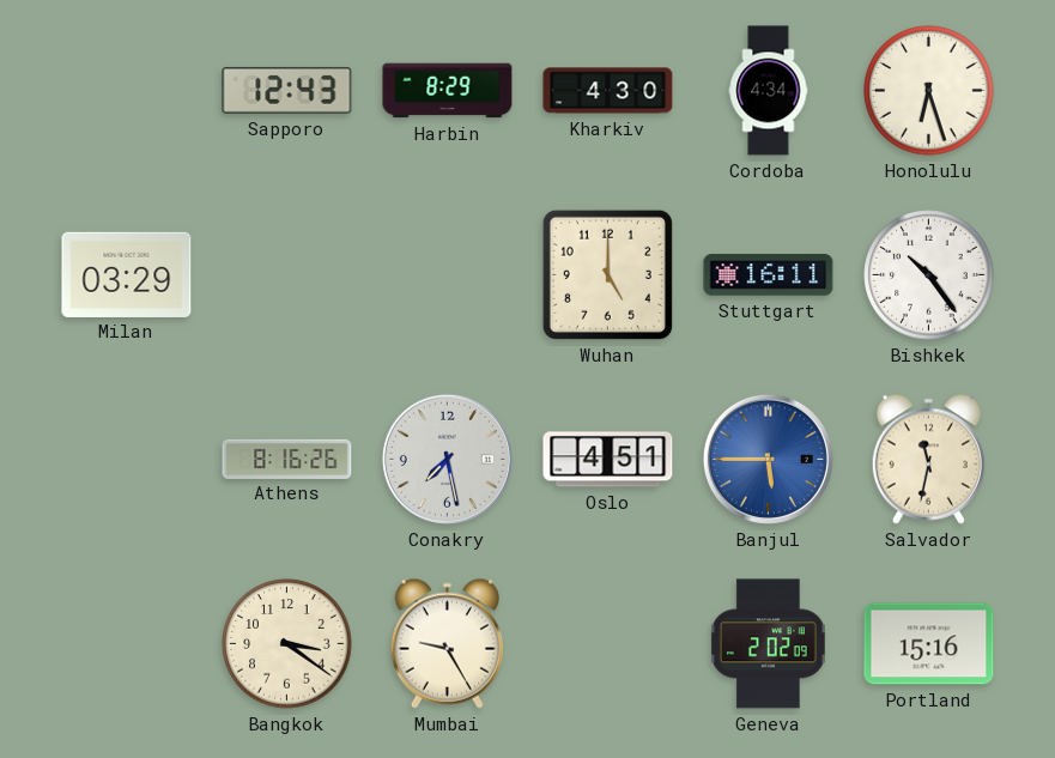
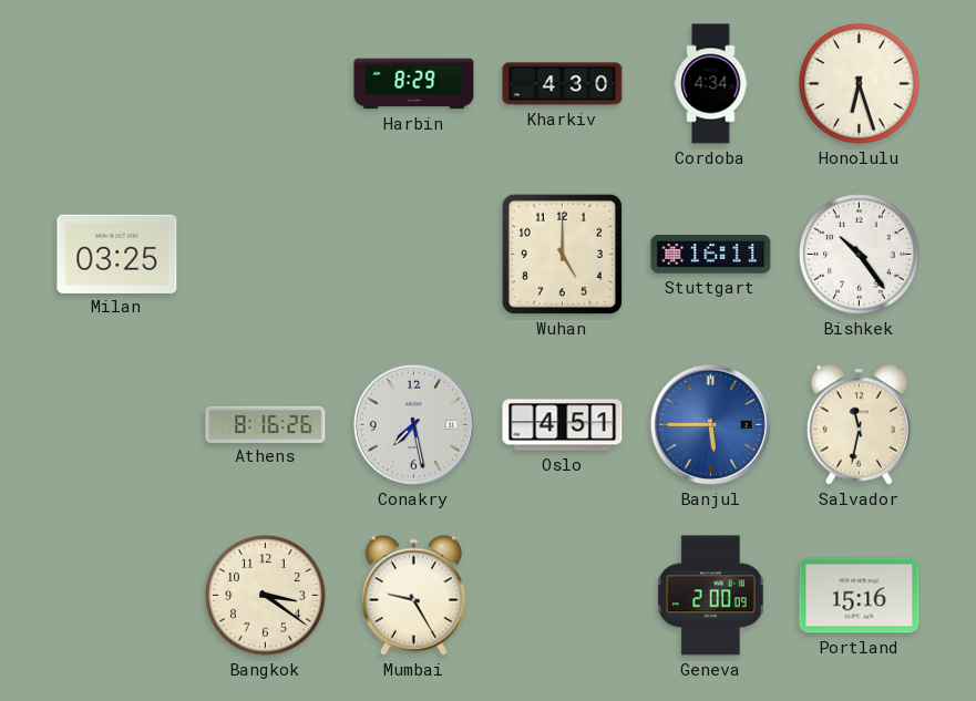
Sapporo: 12:43 -> none (287, 90)
Milan: 03:29 -> 03:25 (117, 254)
Geneva: 2:02 -> 2:00 (710, 596)
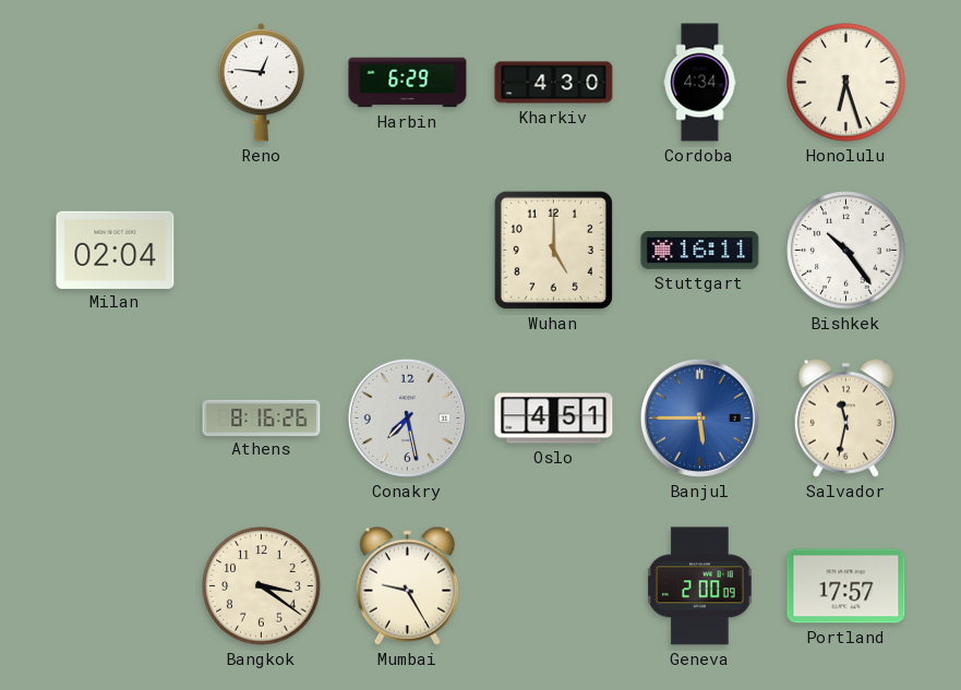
Reno: none -> 12:46 (261, 83)
Harbin: 8:29 -> 6:29 (408, 83)
Milan: 03:25 -> 02:04 (116, 250)
Portland: 15:16 -> 17:57 (846, 586)
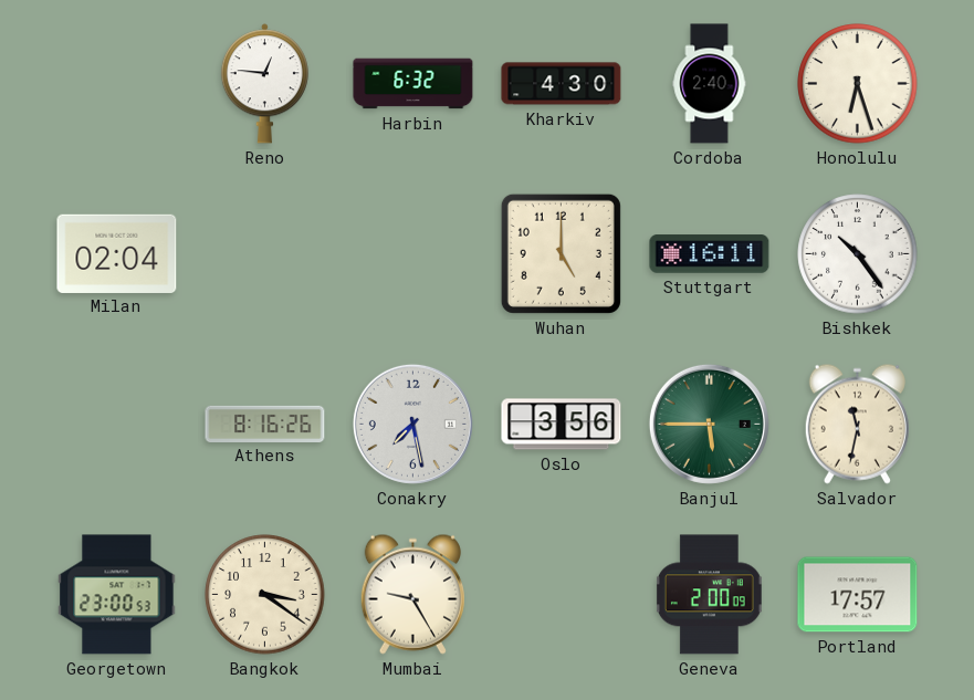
Harbin: 6:29 -> 6:32 (413, 84)
Cordoba: 4:34 -> 2:40 (710, 84)
Oslo: 4:51 -> 3:56 (562, 425)
Banjul dial: blue -> green (709, 424)
Georgetown: none -> 23:00 (117, 595)
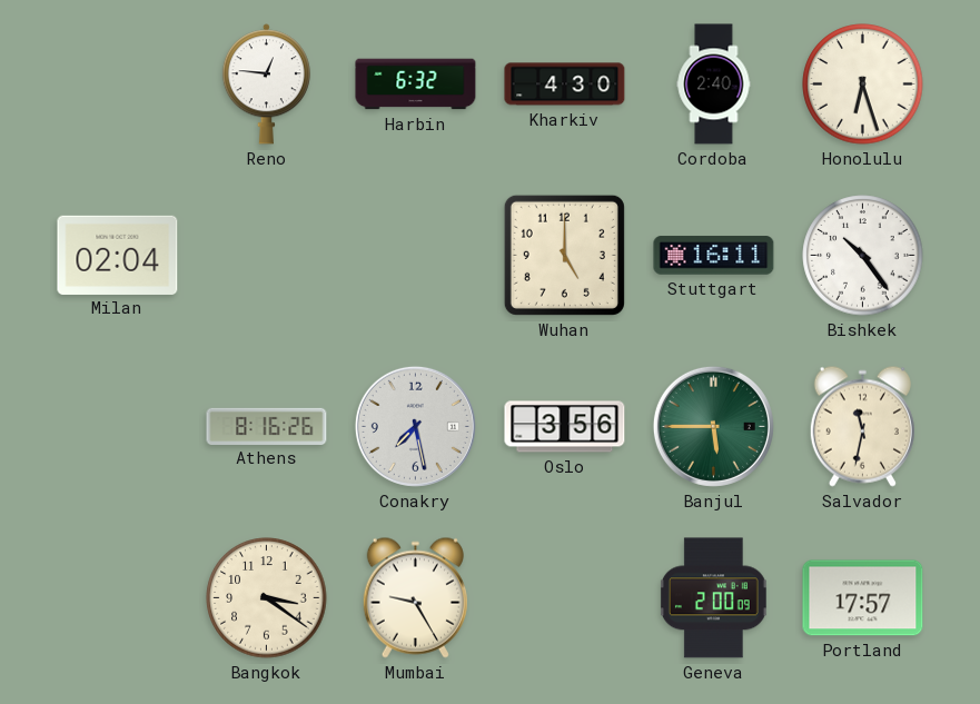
Georgetown: 23:00 -> none (117, 595)
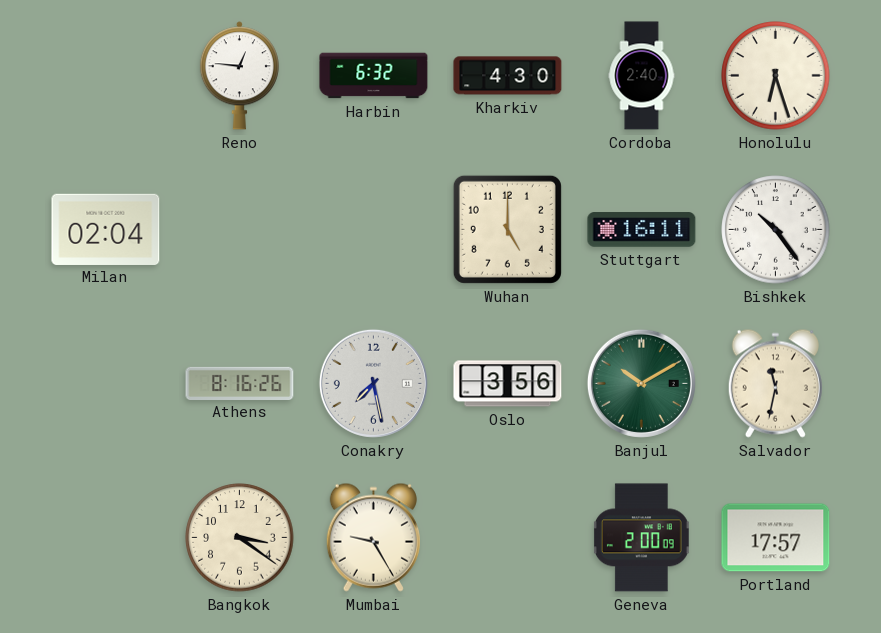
Banjul: 5:45 -> 10:10 (641, 383)
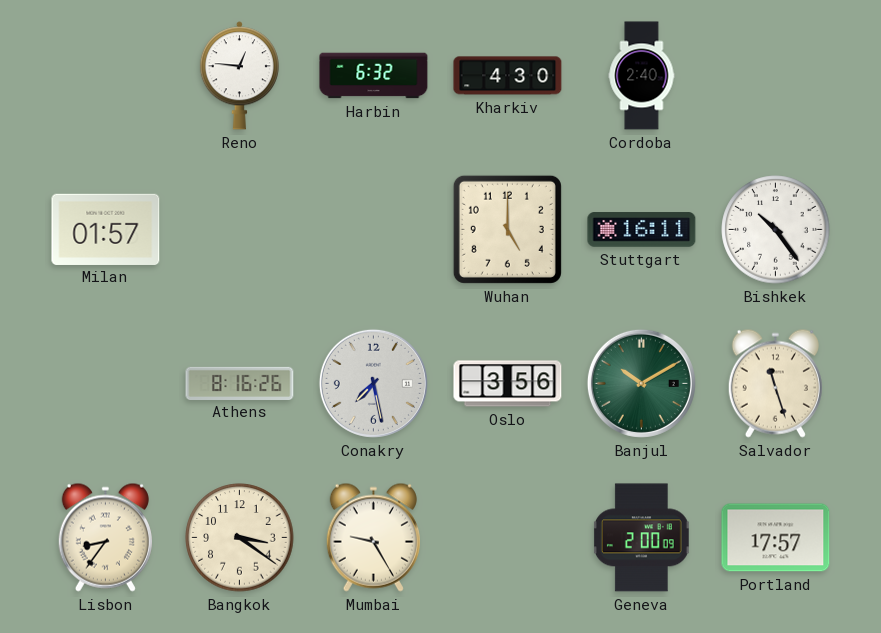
Honolulu: 6:27 -> none (776, 76)
Milan: 02:04 -> 01:57 (106, 229)
Salvador: 11:32 -> 11:27 (775, 383)
Lisbon: none -> 8:36 (105, 537)
